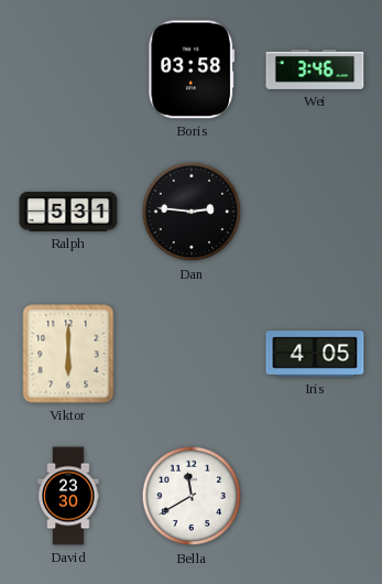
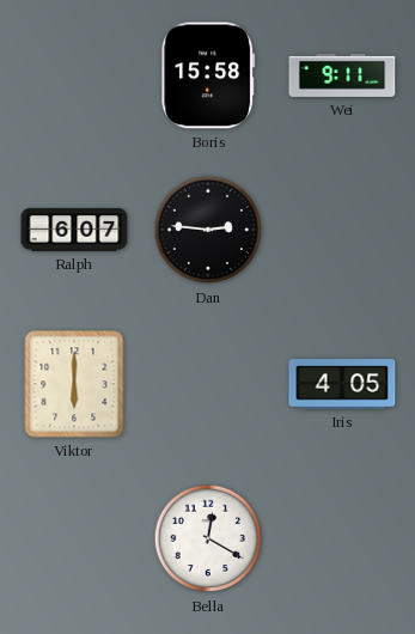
Boris: 03:58 -> 15:58 (208, 75)
Wei: 3:46 -> 9:11 (342, 75)
Ralph: 5:31 -> 6:07 (74, 230)
David: 23:30 -> none (68, 496)
Bella: 11:40 -> 12:20 (208, 538)
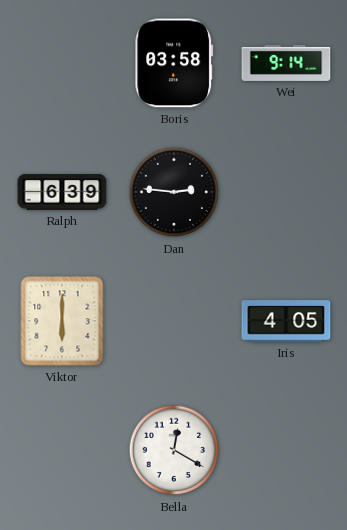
Boris: 15:58 -> 03:58 (174, 63)
Wei: 9:11 -> 9:14 (286, 63)
Ralph: 6:07 -> 6:39 (62, 192)
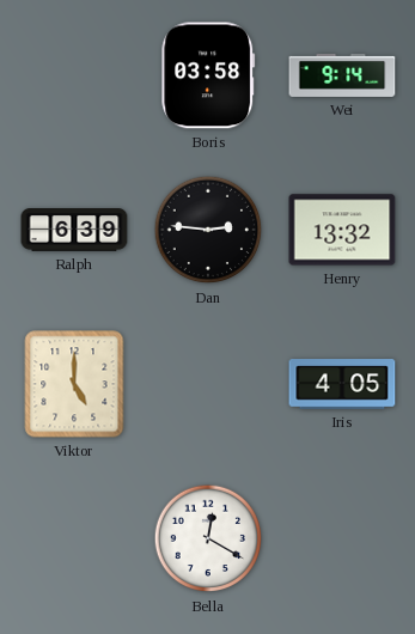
Henry: none -> 13:32 (342, 230)
Viktor: 6:00 -> 5:00 (74, 384)
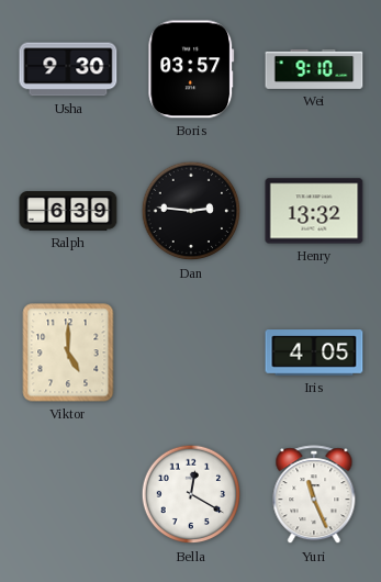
Usha: none -> 9:30 (68, 69)
Boris: 03:58 -> 03:57 (191, 69)
Wei: 9:14 -> 9:10 (314, 69)
Yuri: none -> 11:26 (314, 495)
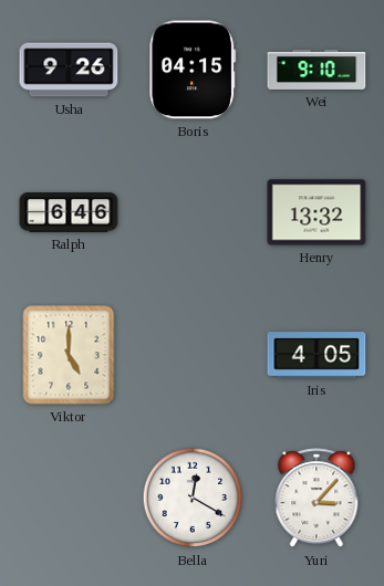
Usha: 9:30 -> 9:26 (69, 70)
Boris: 03:57 -> 04:15 (193, 70)
Ralph: 6:39 -> 6:46 (69, 212)
Dan: 2:46 -> none (191, 211)
Yuri: 11:26 -> 3:07 (316, 499)
